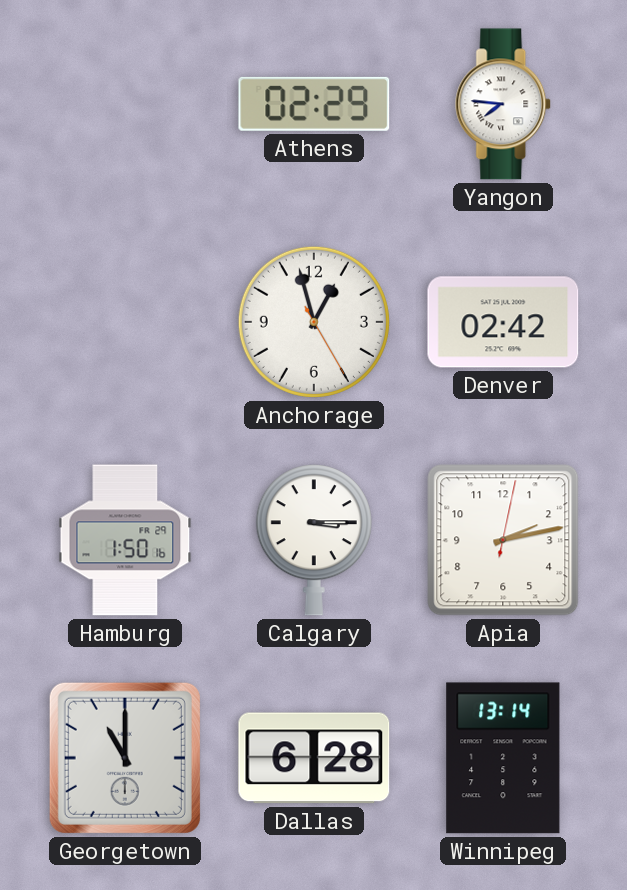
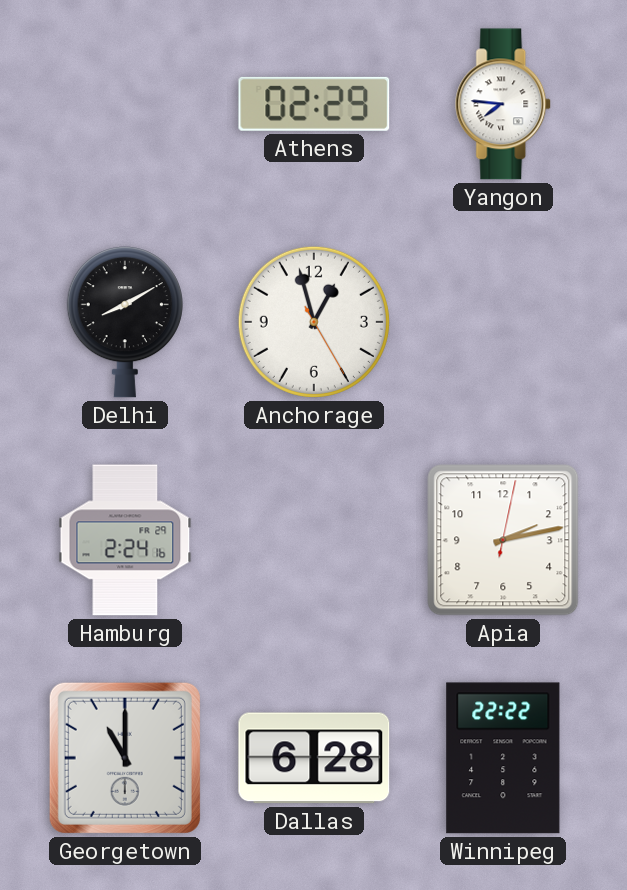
Delhi: none -> 8:10 (125, 322)
Denver: 02:42 -> none (503, 322)
Hamburg: 1:50 -> 2:24 (125, 540)
Calgary: 3:15 -> none (314, 540)
Winnipeg: 13:14 -> 22:22 (503, 758)
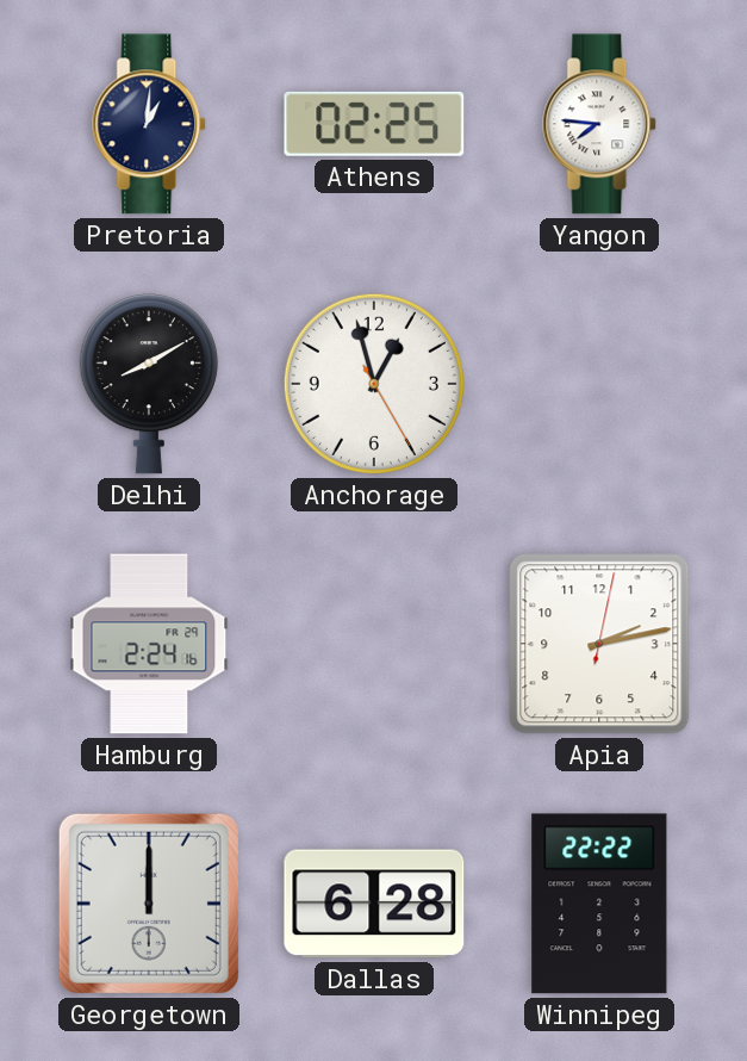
Pretoria: none -> 1:01 (150, 124)
Athens: 02:29 -> 02:25 (374, 124)
Georgetown: 11:00 -> 12:00 (149, 904)
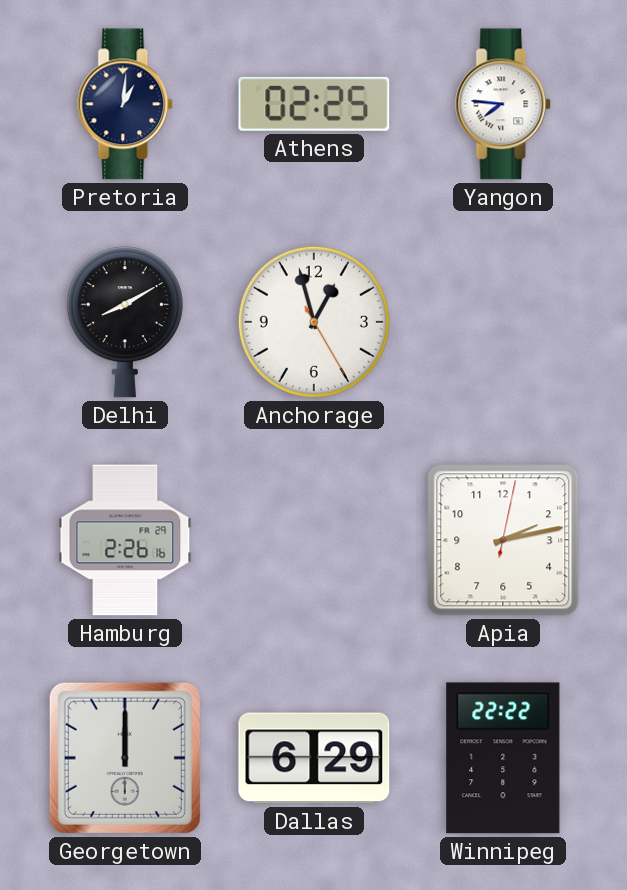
Hamburg: 2:24 -> 2:26 (125, 540)
Dallas: 6:28 -> 6:29 (314, 758)
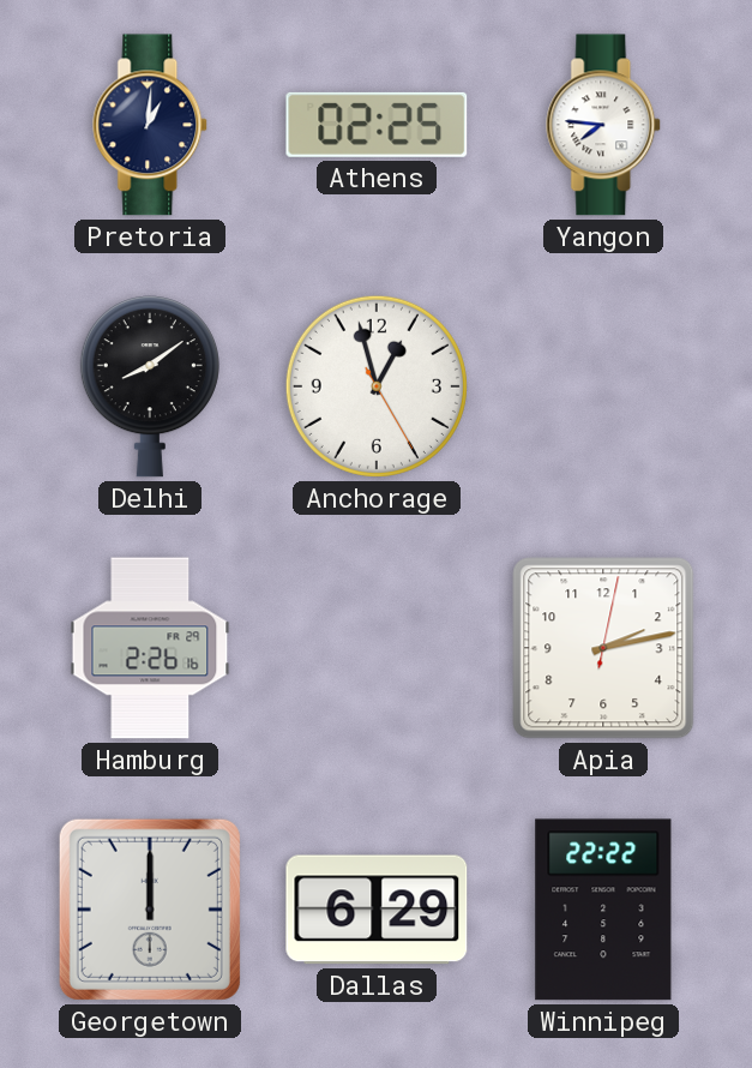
Delhi: 8:10 -> 8:09 (150, 386)
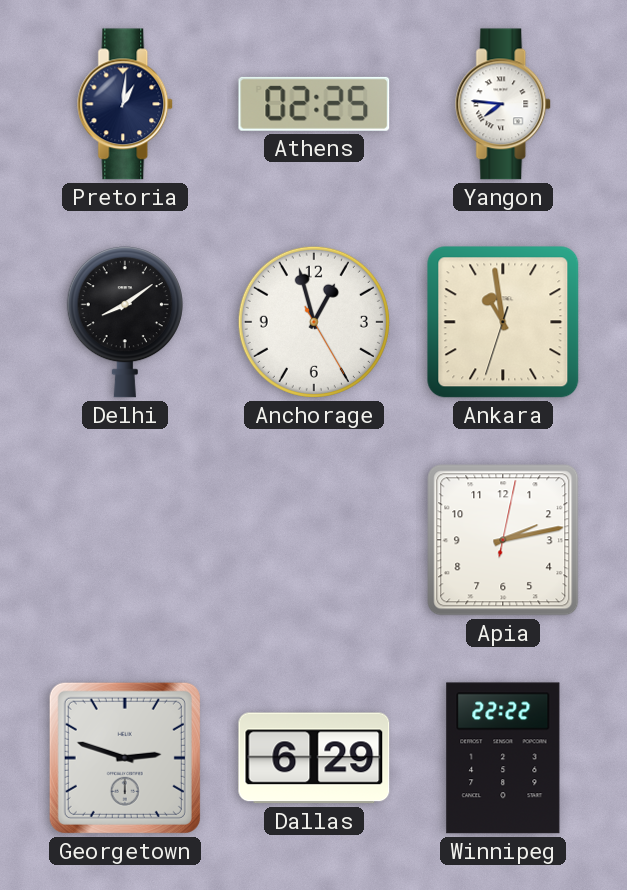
Ankara: none -> 10:58 (503, 322)
Hamburg: 2:26 -> none (150, 648)
Georgetown: 12:00 -> 2:48 (125, 758)
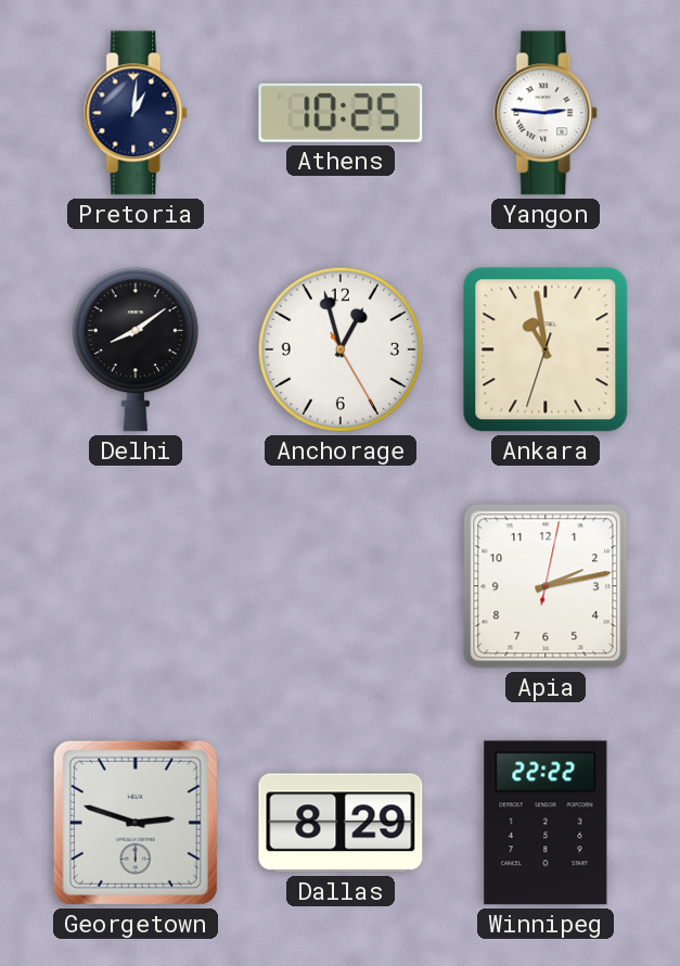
Athens: 02:25 -> 10:25 (341, 113)
Yangon: 7:46 -> 2:46 (547, 113)
Dallas: 6:29 -> 8:29 (341, 823)
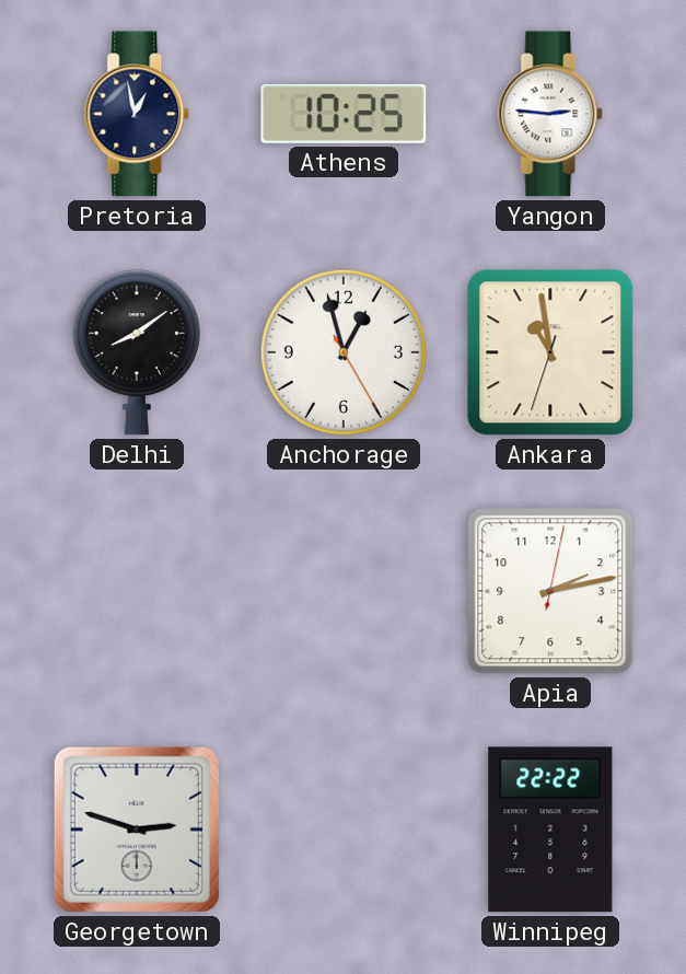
Pretoria: 1:01 -> 12:58 (138, 114)
Dallas: 8:29 -> none (341, 823)
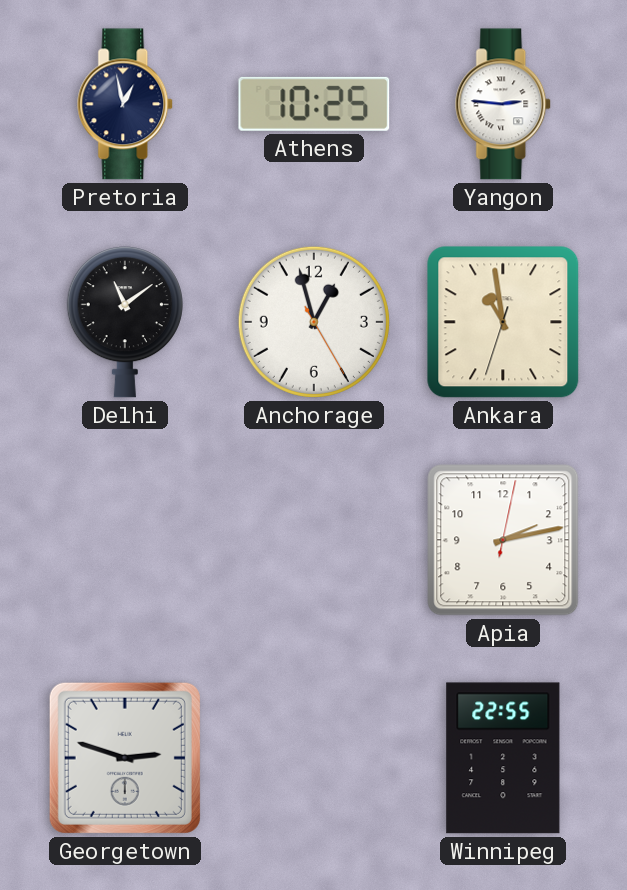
Delhi: 8:09 -> 11:09 (125, 322)
Winnipeg: 22:22 -> 22:55 (503, 758)
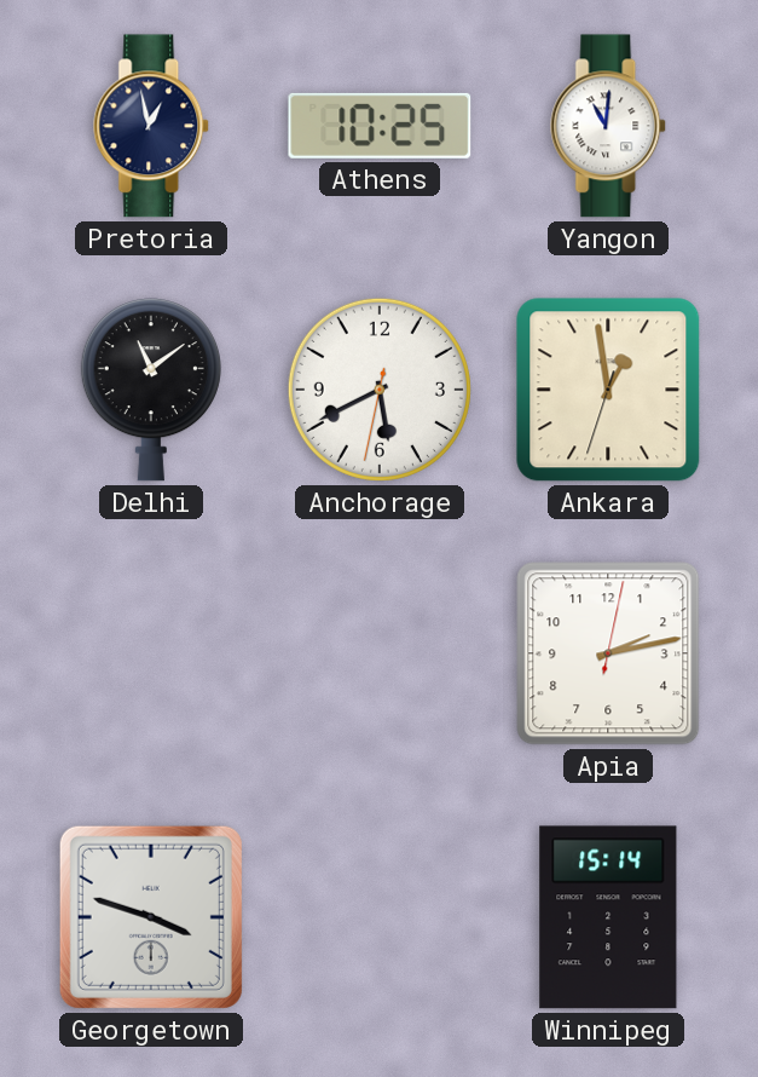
Yangon: 2:46 -> 11:01 (609, 126)
Anchorage: 12:57 -> 5:40 (380, 390)
Ankara: 10:58 -> 12:58 (608, 390)
Georgetown: 2:48 -> 3:48 (151, 917)
Winnipeg: 22:55 -> 15:14 (608, 917)
